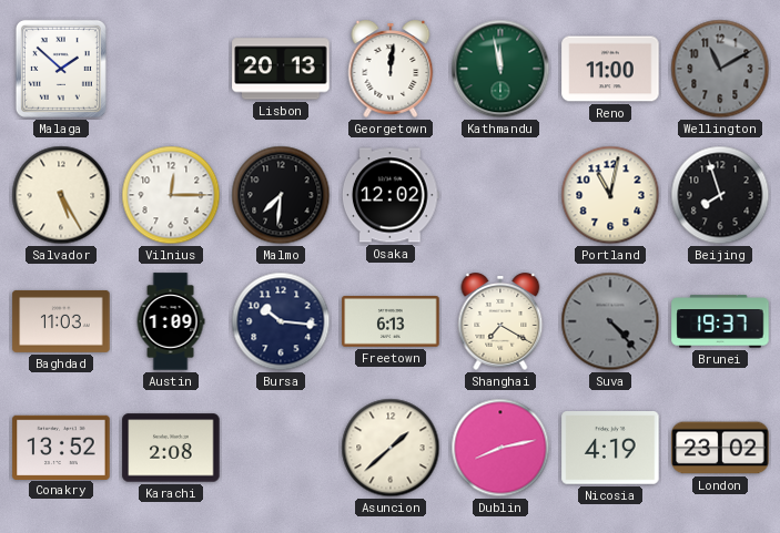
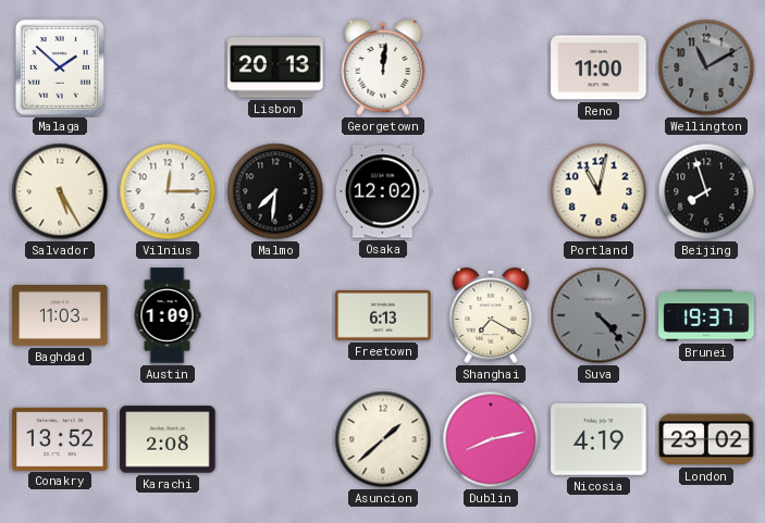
Kathmandu: 11:58 -> none (500, 69)
Bursa: 10:16 -> none (281, 321)
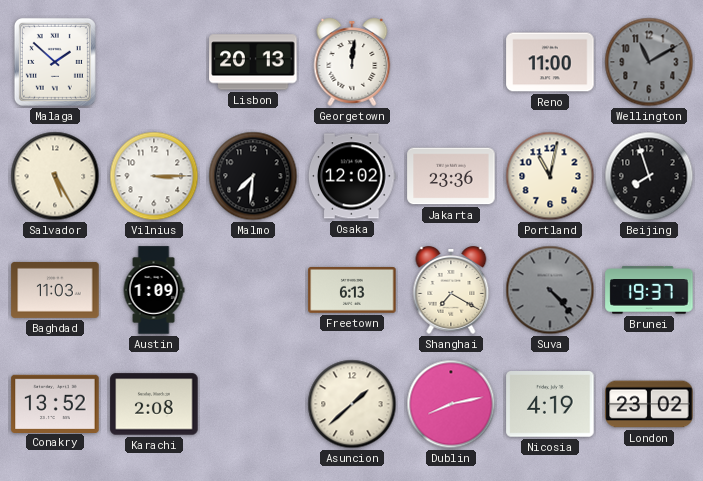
Vilnius: 12:15 -> 3:15 (154, 176)
Jakarta: none -> 23:36 (451, 176)
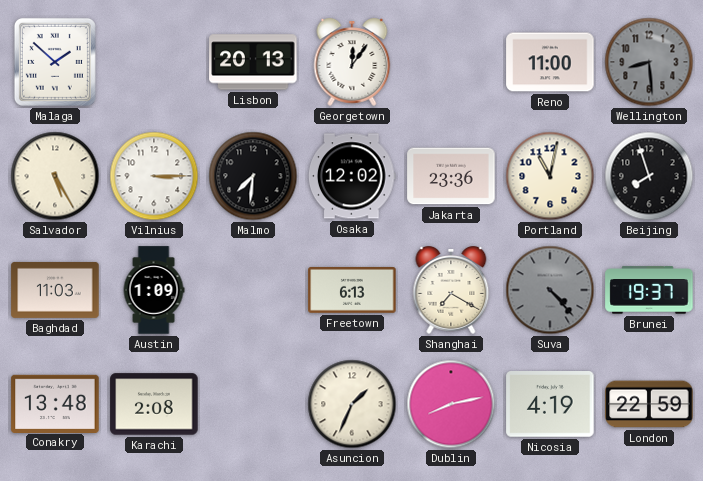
Georgetown: 12:01 -> 12:06 (352, 62)
Wellington: 11:10 -> 8:29 (649, 62)
Conakry: 13:52 -> 13:48 (55, 403)
Asuncion: 1:38 -> 1:34 (352, 404)
London: 23:02 -> 22:59 (649, 404)
